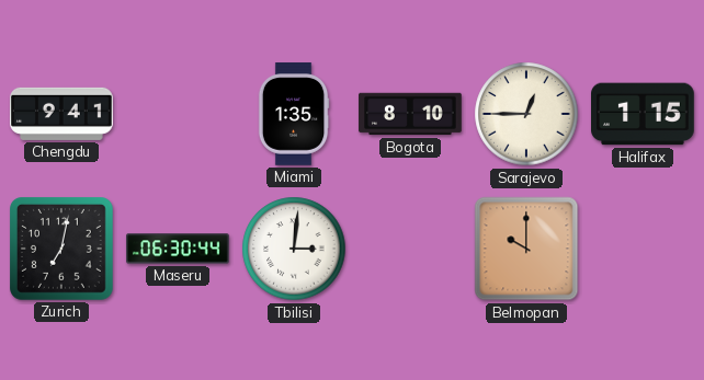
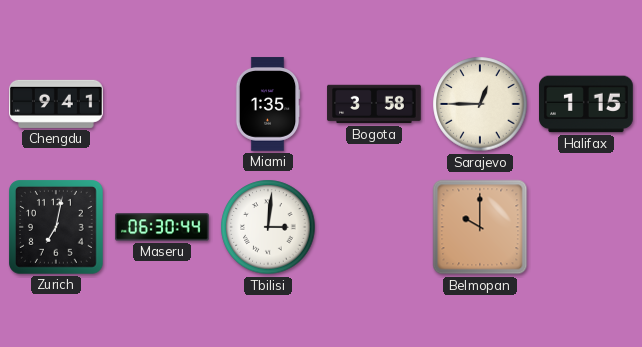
Bogota: 8:10 -> 3:58 (374, 104)
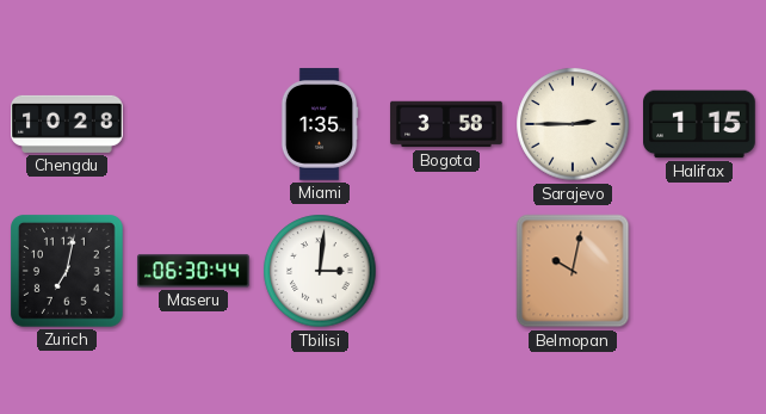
Chengdu: 9:41 -> 10:28 (67, 124)
Sarajevo: 12:45 -> 2:45 (573, 124)
Belmopan: 10:00 -> 10:02 (573, 271)
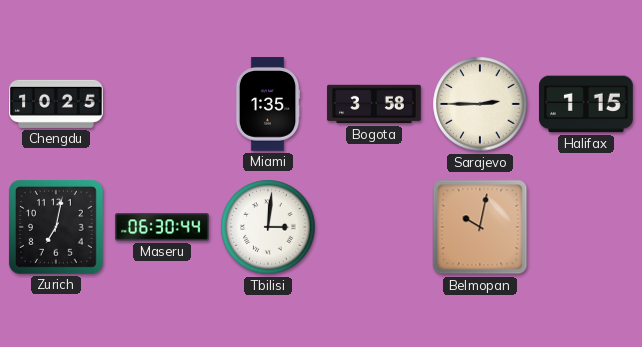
Chengdu: 10:28 -> 10:25 (56, 104)
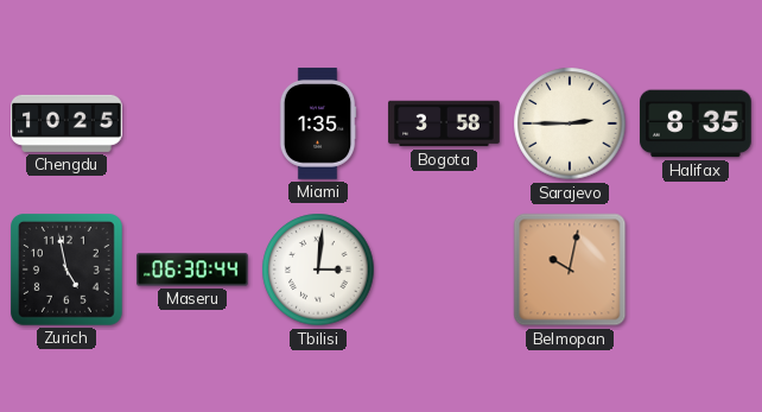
Halifax: 1:15 -> 8:35 (696, 123)
Zurich: 7:02 -> 4:58 (68, 271)
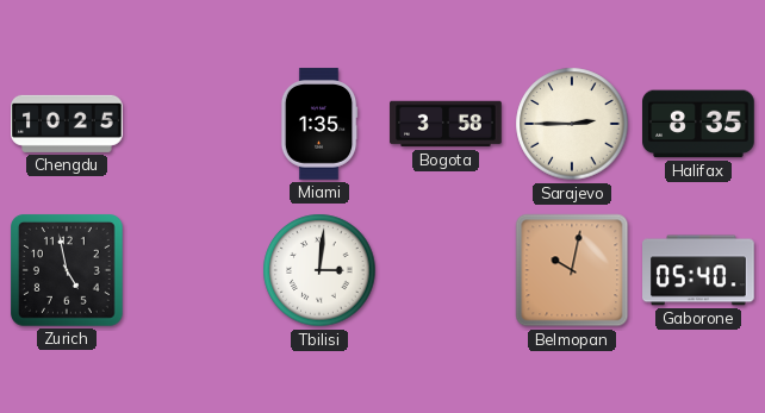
Maseru: 06:30 -> none (192, 270)
Gaborone: none -> 05:40 (698, 270)
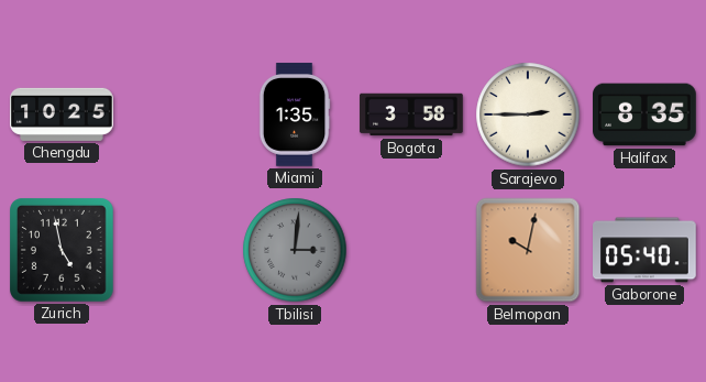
Tbilisi dial: white -> grey (295, 250)
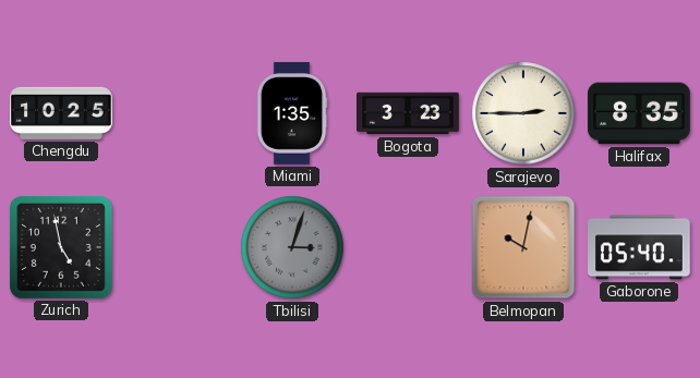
Bogota: 3:58 -> 3:23 (408, 113)
Tbilisi: 3:01 -> 3:03 (292, 247)
